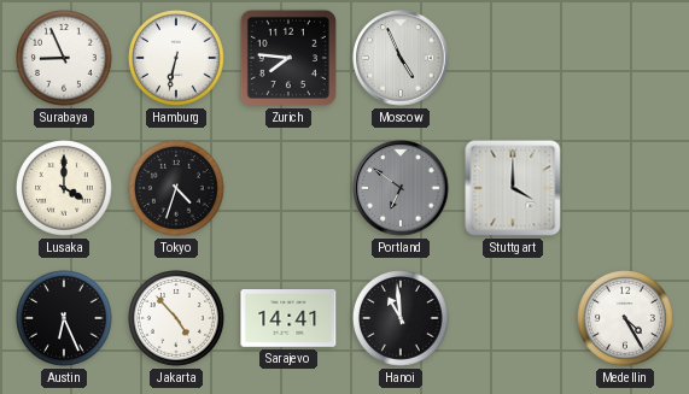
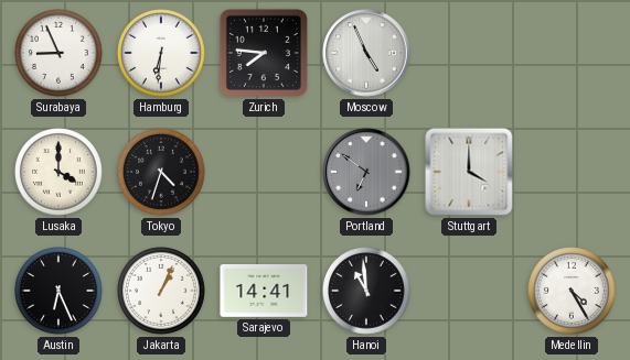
Hamburg: 6:32 -> 6:31 (162, 54)
Jakarta: 4:53 -> 1:04 (162, 292)
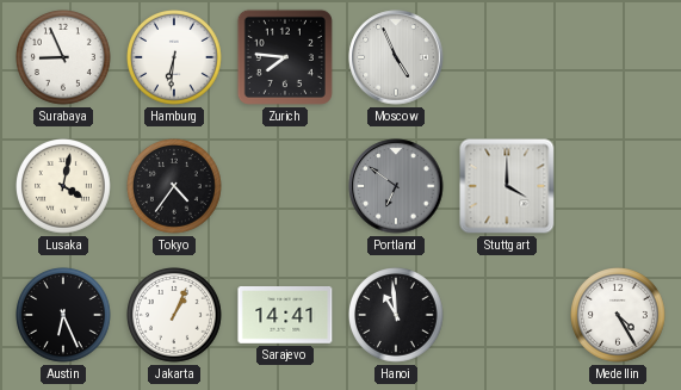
Lusaka: 4:00 -> 4:02 (64, 187)
Tokyo: 4:33 -> 4:36 (175, 187)
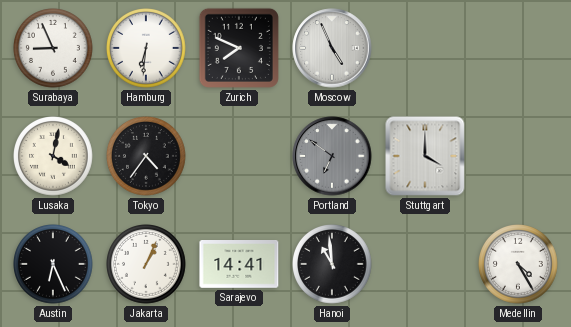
Zurich: 7:46 -> 7:49 (239, 48)
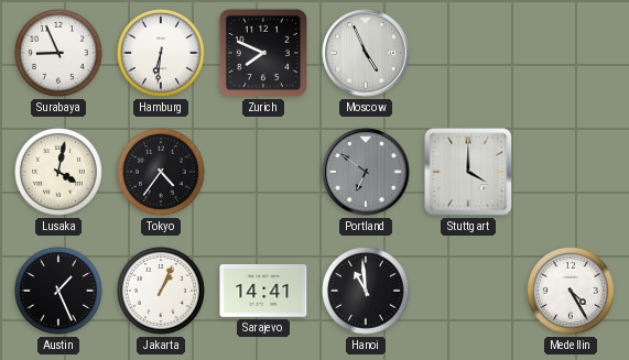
Austin: 6:26 -> 1:26 (59, 292)
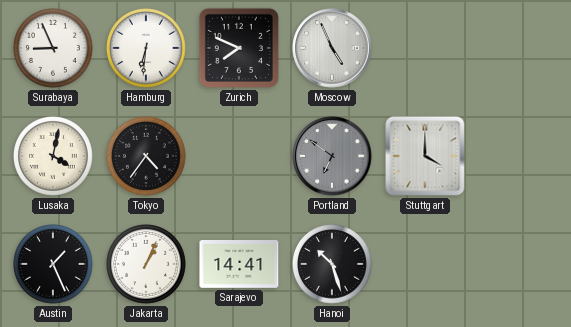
Hanoi: 10:59 -> 10:27 (333, 265)
Medellin: 4:25 -> none (572, 292)
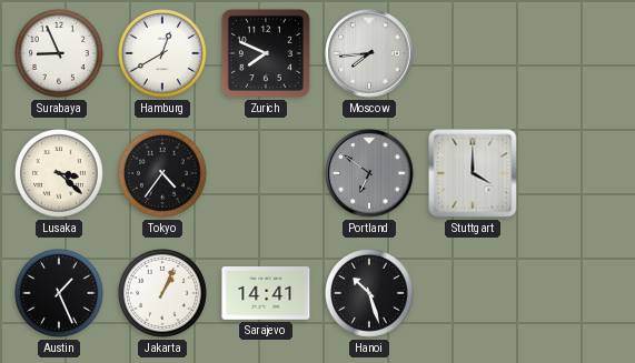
Hamburg: 6:31 -> 12:40 (163, 54)
Moscow: 4:56 -> 7:44 (369, 53)
Lusaka: 4:02 -> 3:22 (60, 174)
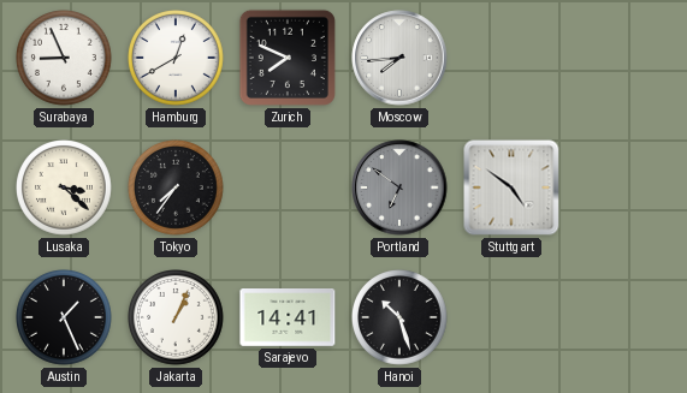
Tokyo: 4:36 -> 7:36 (177, 189)
Stuttgart: 4:00 -> 4:51 (511, 187)
